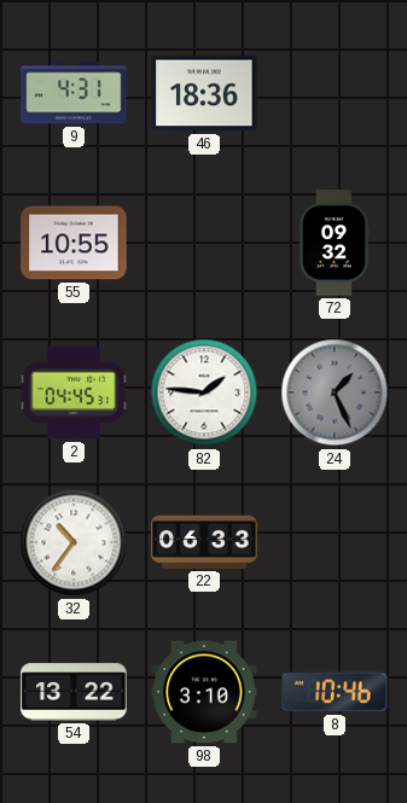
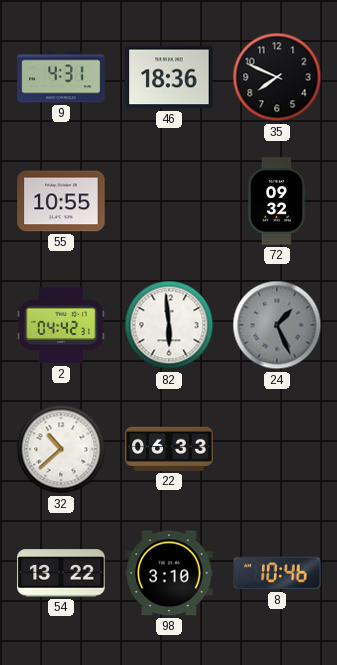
35: none -> 7:49 (277, 77)
2: 04:45 -> 04:42 (61, 325)
82: 1:46 -> 5:59 (169, 325)
32: 10:36 -> 10:38 (61, 449)
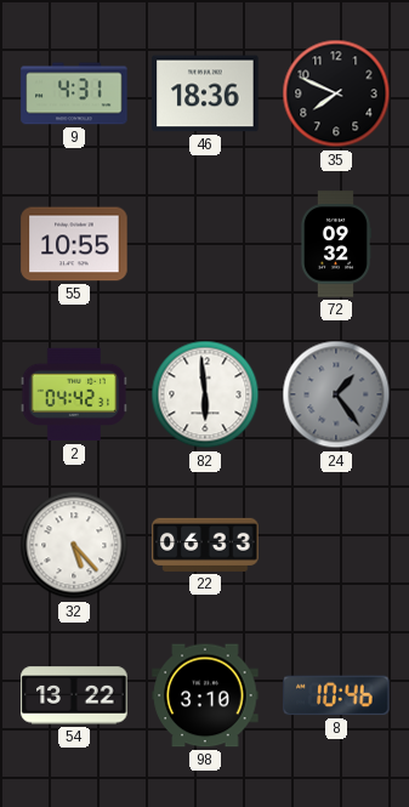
24: 1:26 -> 1:24 (336, 394)
32: 10:38 -> 5:23 (74, 545)
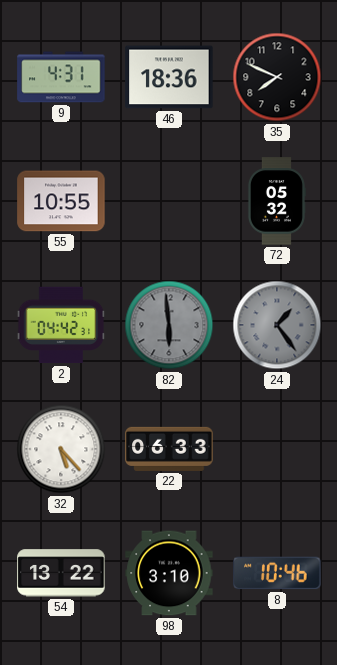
72: 09:32 -> 05:32 (276, 201)
82 dial: white -> grey (169, 325)
